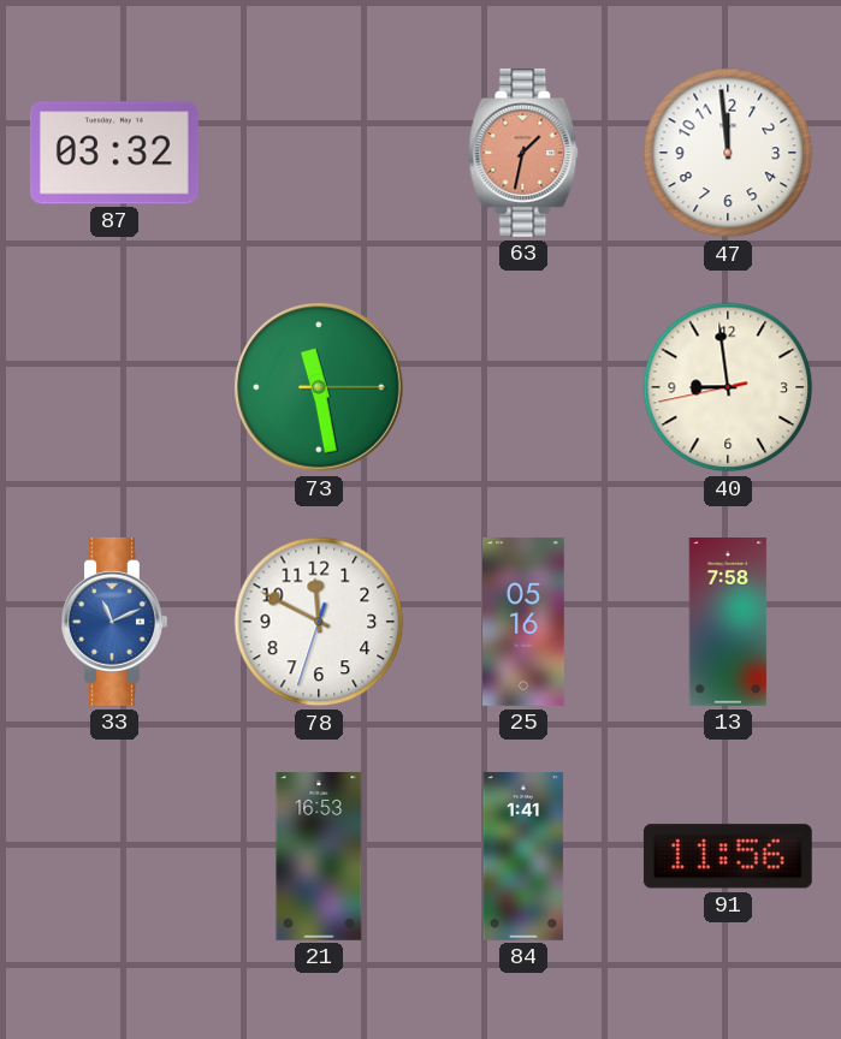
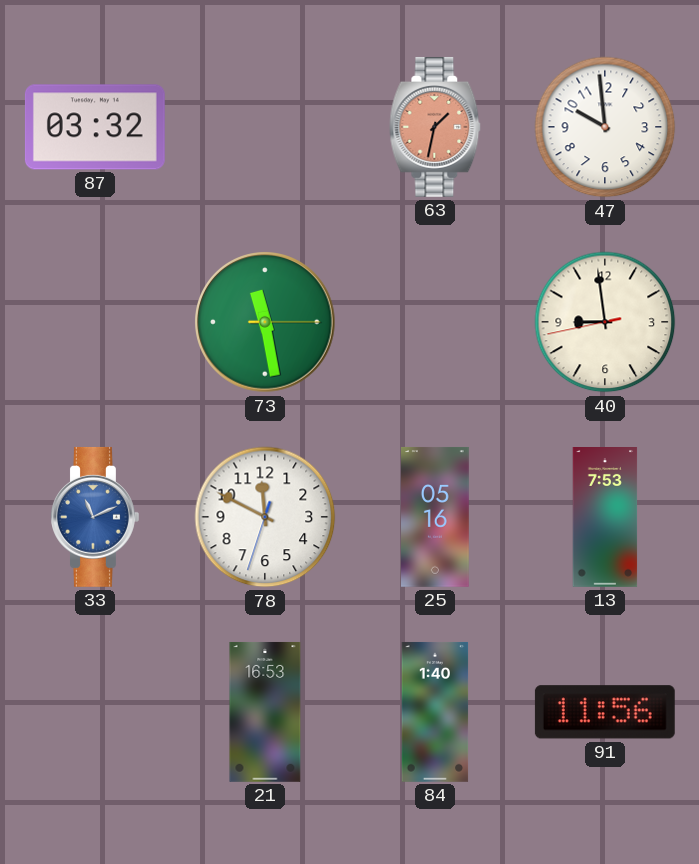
47: 11:59 -> 9:59 (605, 127)
13: 7:58 -> 7:53 (605, 518)
84: 1:41 -> 1:40 (435, 712)
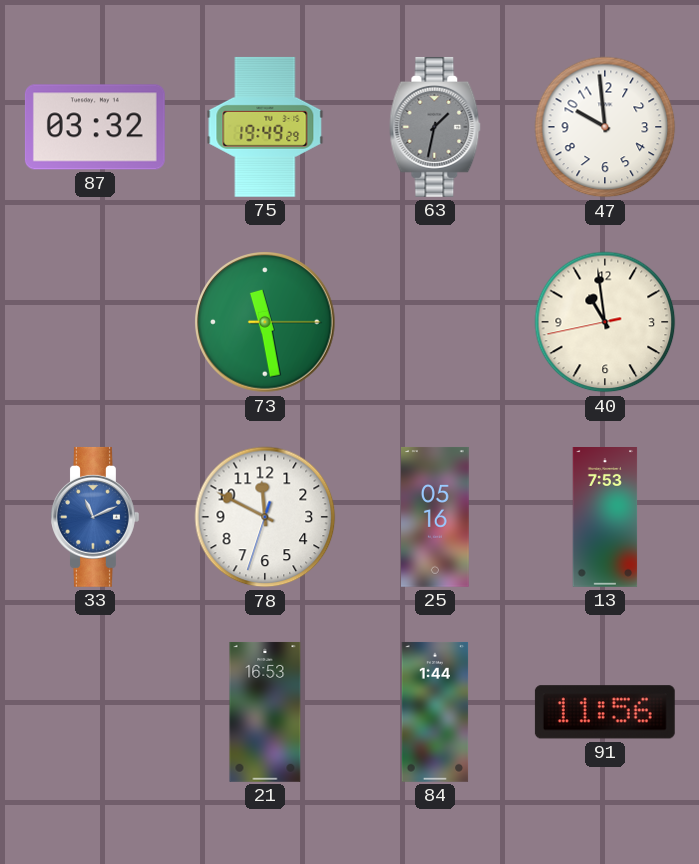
75: none -> 19:49 (265, 127)
63 dial: salmon -> grey (435, 127)
40: 8:58 -> 10:58 (605, 322)
84: 1:40 -> 1:44 (435, 712)
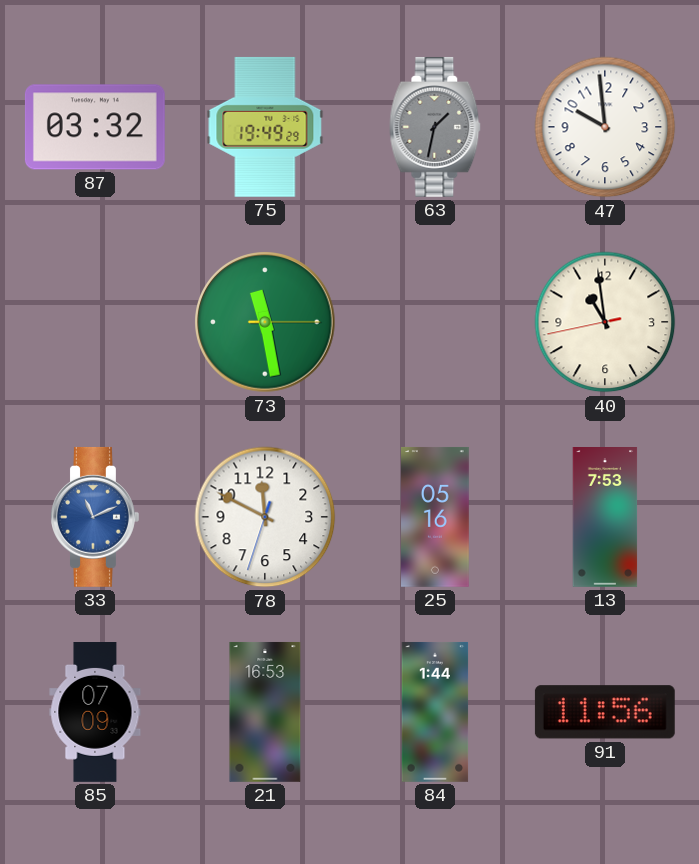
85: none -> 07:09 (95, 713)
